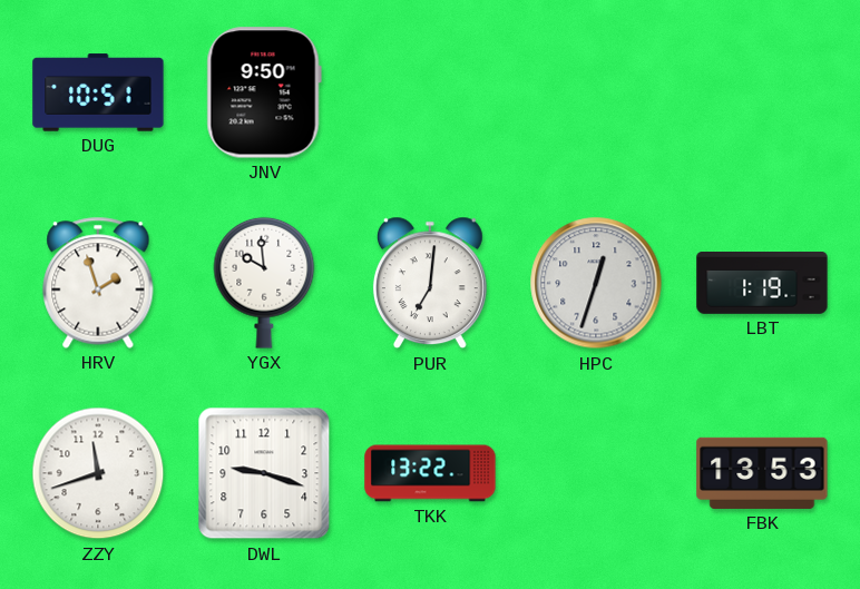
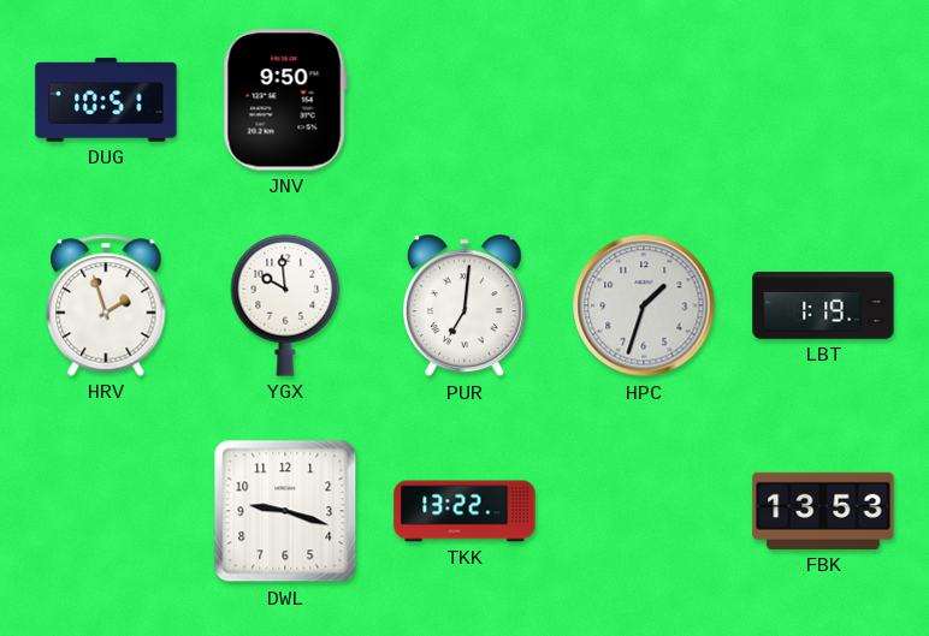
HPC: 12:33 -> 1:33 (644, 305)
ZZY: 11:42 -> none (98, 473)
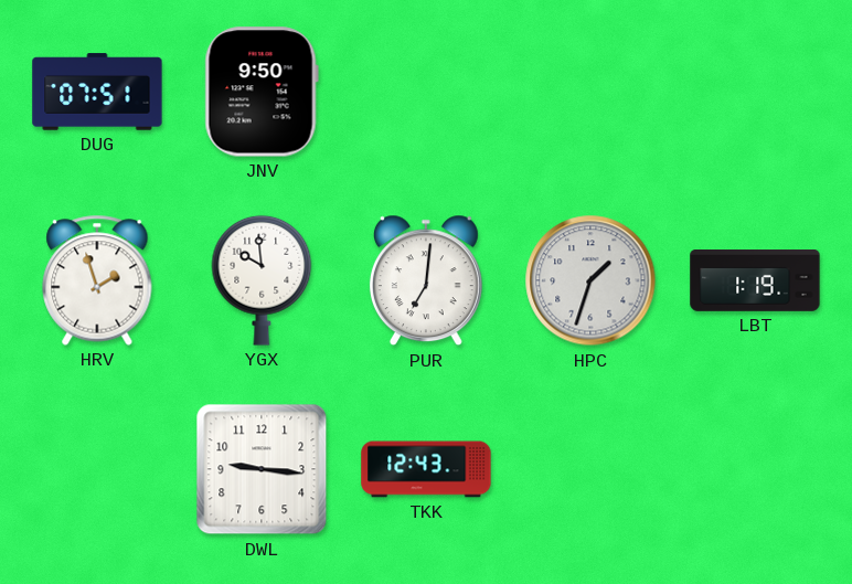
DUG: 10:51 -> 07:51 (97, 92)
DWL: 9:18 -> 9:16 (262, 469)
TKK: 13:22 -> 12:43 (426, 469)
FBK: 13:53 -> none (823, 511)
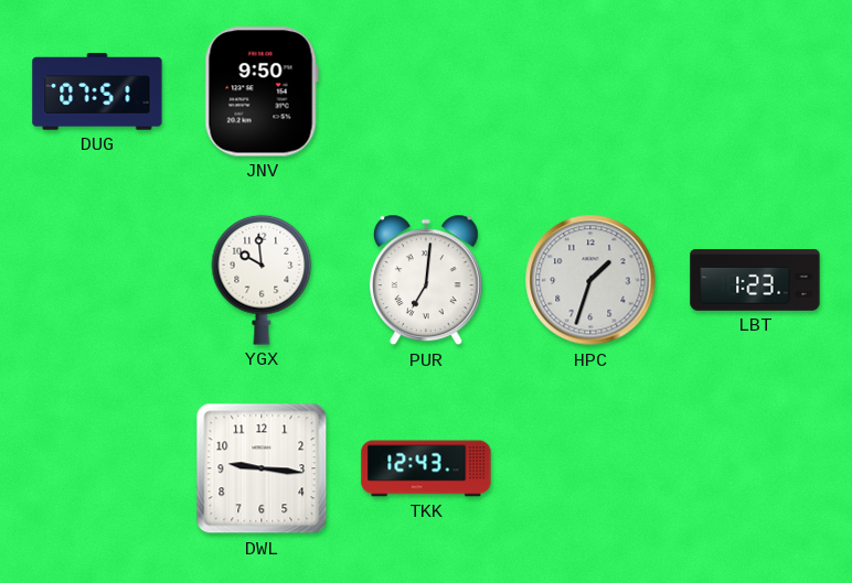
HRV: 1:57 -> none (97, 280)
LBT: 1:19 -> 1:23 (755, 281)
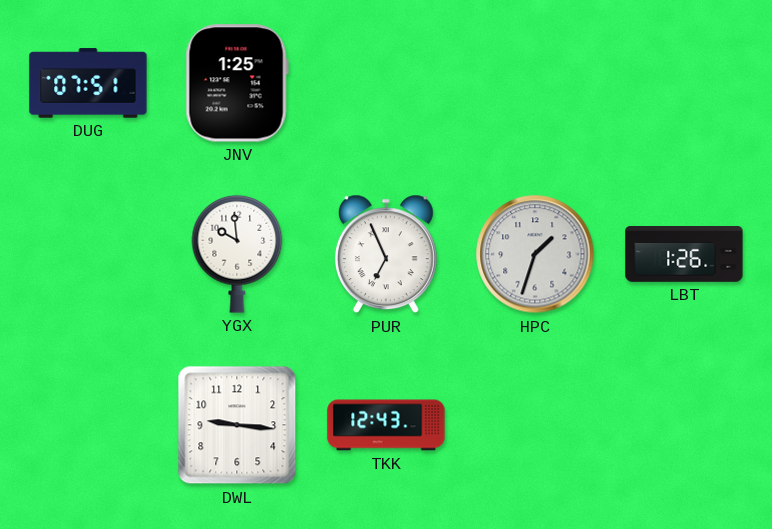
JNV: 9:50 -> 1:25 (237, 83)
PUR: 7:01 -> 6:56 (386, 254)
LBT: 1:23 -> 1:26 (684, 255)
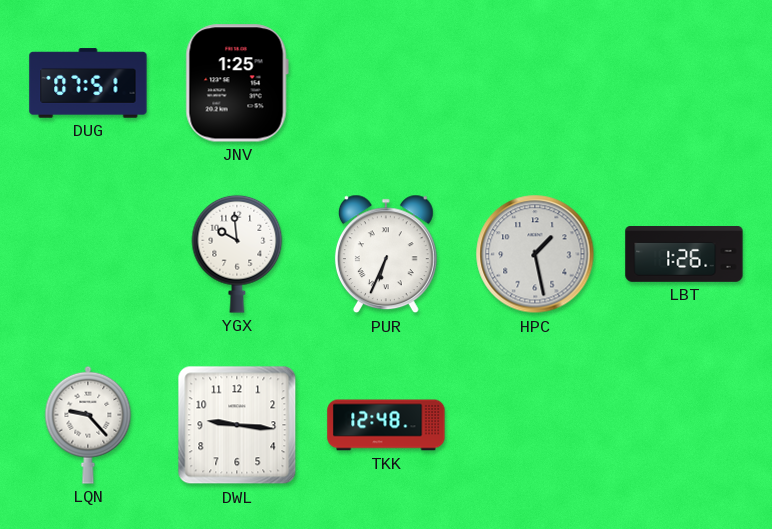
PUR: 6:56 -> 6:34 (386, 254)
HPC: 1:33 -> 1:28 (535, 254)
LQN: none -> 9:23 (88, 425)
TKK: 12:43 -> 12:48 (386, 425)
